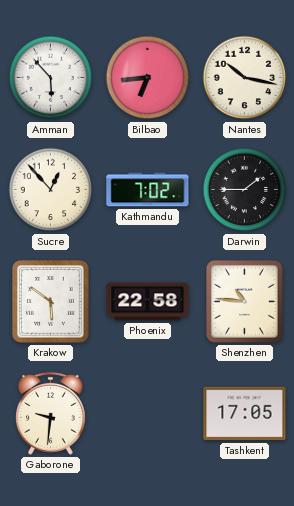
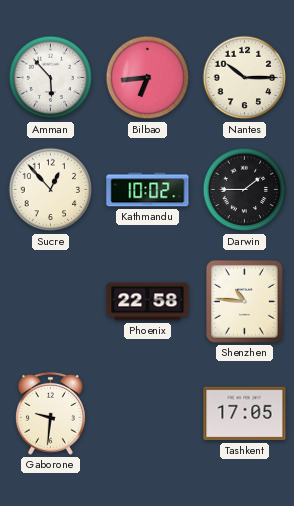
Nantes: 10:17 -> 10:15 (245, 78)
Kathmandu: 7:02 -> 10:02 (148, 190)
Krakow: 5:51 -> none (51, 302)
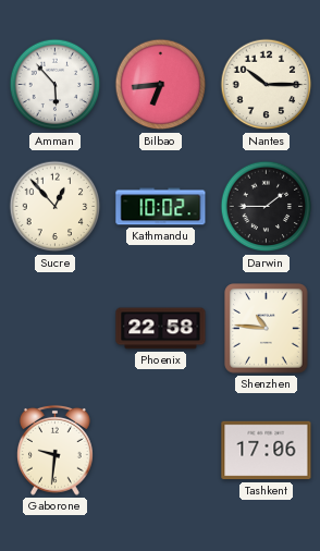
Tashkent: 17:05 -> 17:06 (267, 451)
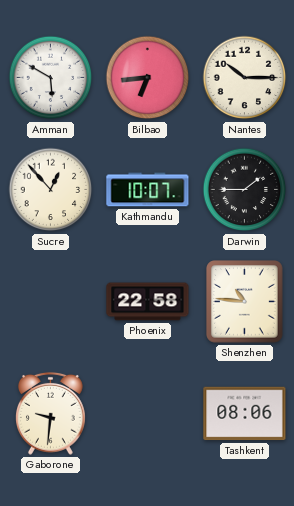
Amman: 5:53 -> 5:50 (51, 78)
Kathmandu: 10:02 -> 10:07 (148, 190)
Tashkent: 17:06 -> 08:06 (245, 414)
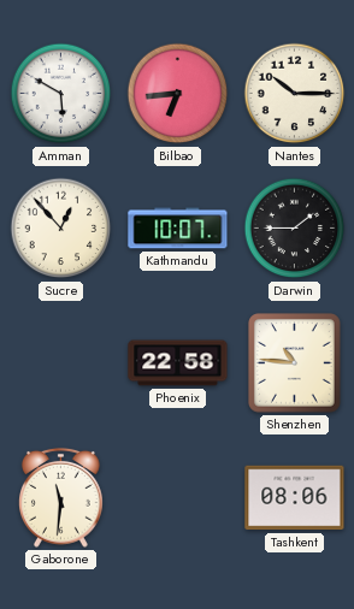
Gaborone: 9:31 -> 11:31 (61, 497)
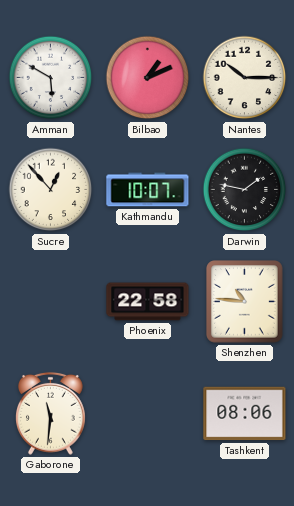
Bilbao: 6:44 -> 1:11 (148, 78)
Darwin: 1:45 -> 1:47 (245, 190)
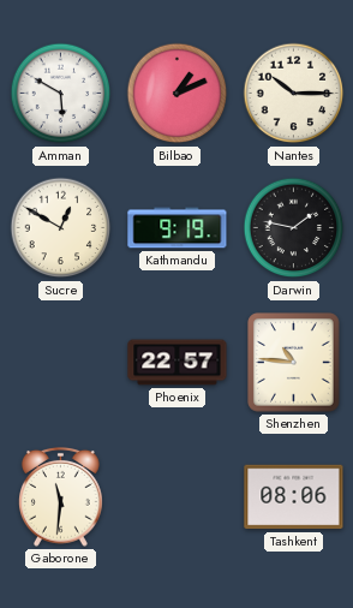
Sucre: 12:53 -> 12:50 (61, 228)
Kathmandu: 10:07 -> 9:19 (178, 228)
Phoenix: 22:58 -> 22:57 (178, 363)
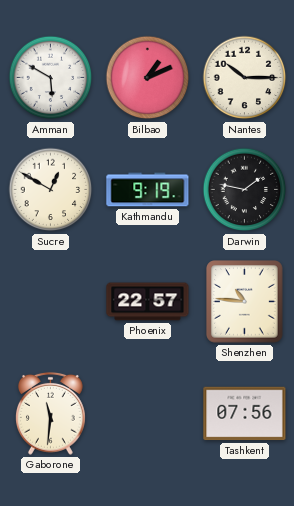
Tashkent: 08:06 -> 07:56 (245, 414)
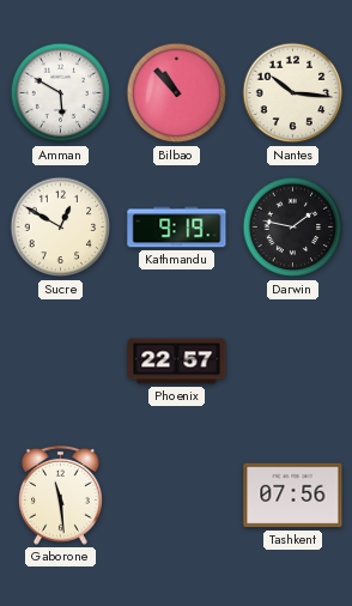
Bilbao: 1:11 -> 10:53 (177, 93)
Nantes: 10:15 -> 10:16 (293, 93)
Shenzhen: 10:46 -> none (245, 302)
Gaborone: 11:31 -> 11:29 (61, 495)
